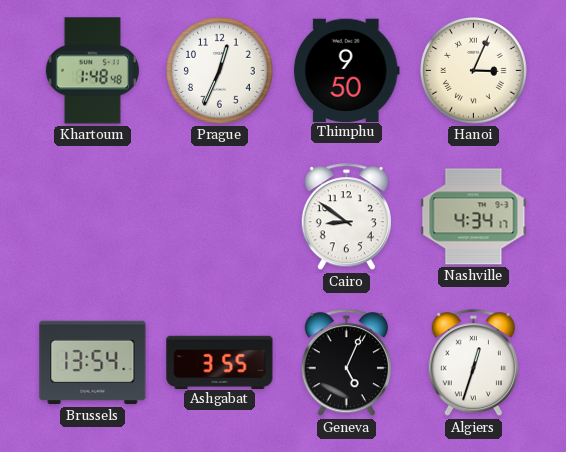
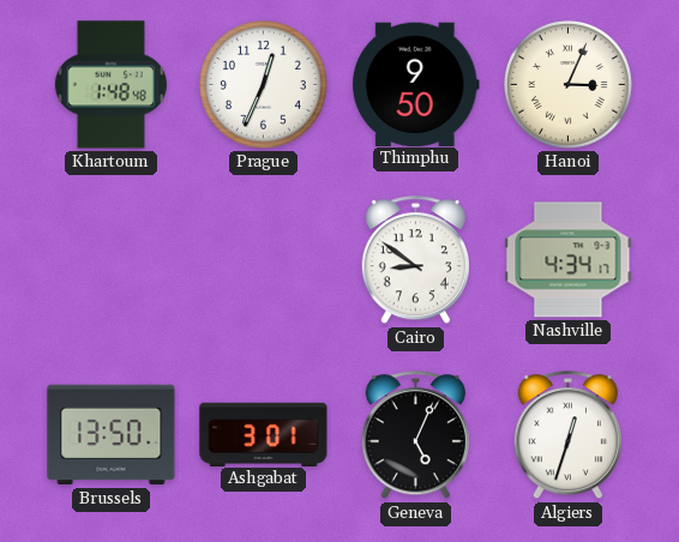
Brussels: 13:54 -> 13:50 (112, 435)
Ashgabat: 3:55 -> 3:01 (264, 434)
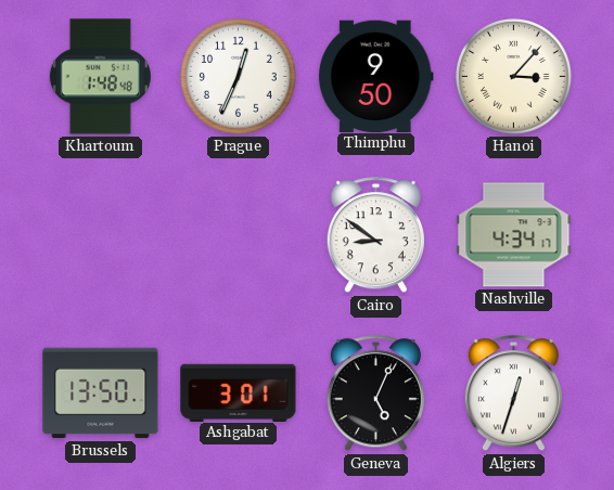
Hanoi: 3:04 -> 3:07 (514, 77)
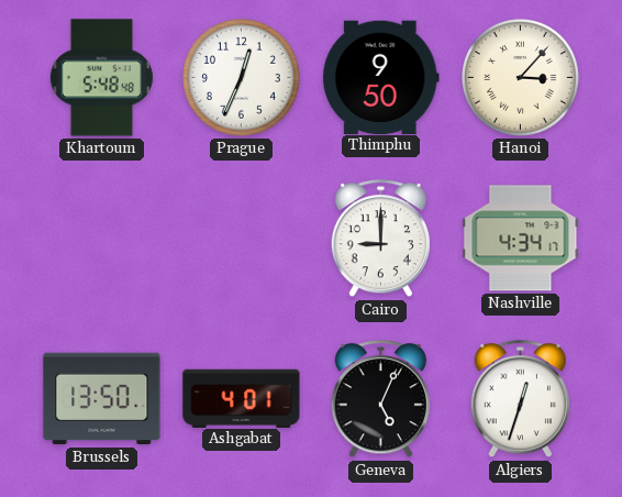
Khartoum: 1:48 -> 5:48 (101, 78)
Cairo: 8:51 -> 9:00 (380, 239)
Ashgabat: 3:01 -> 4:01 (242, 398)
